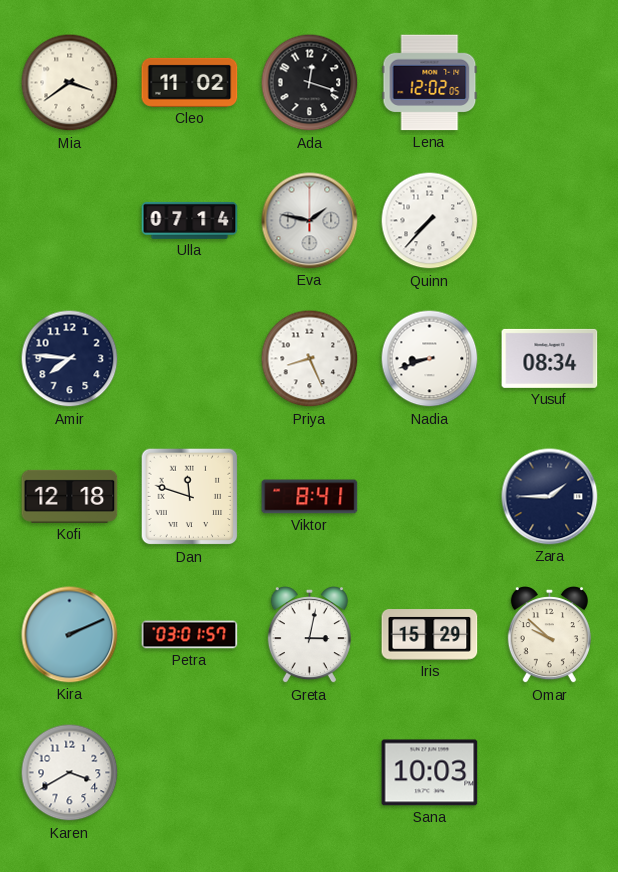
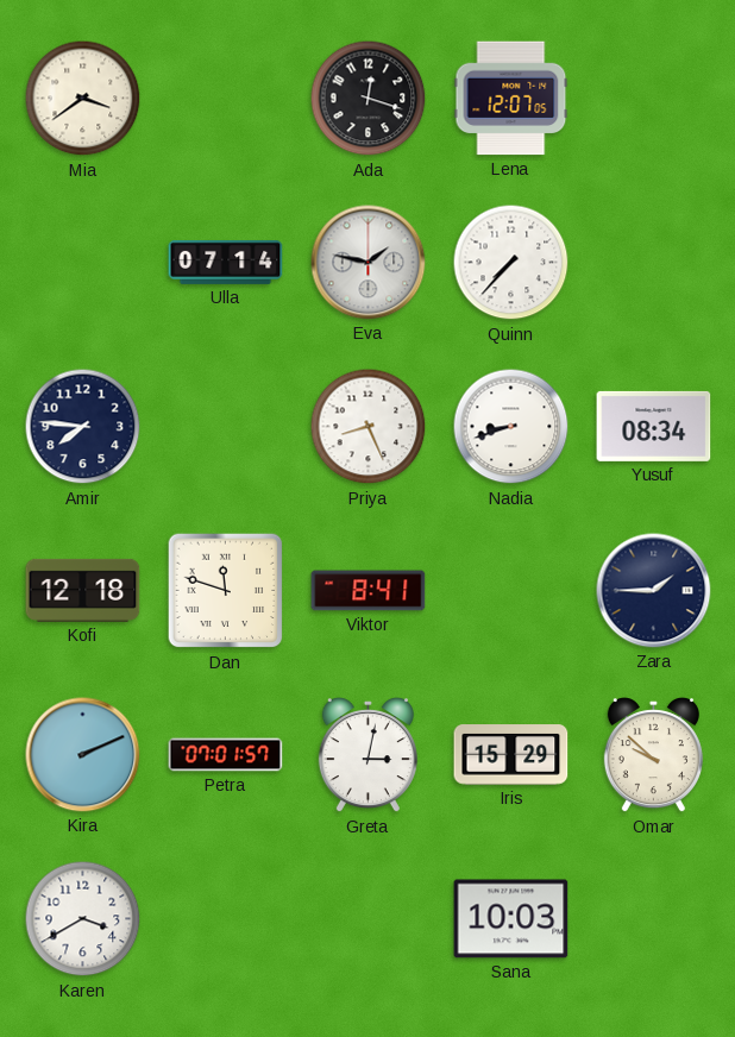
Cleo: 11:02 -> none (190, 82)
Lena: 12:02 -> 12:07 (511, 99)
Petra: 03:01 -> 07:01 (226, 755)
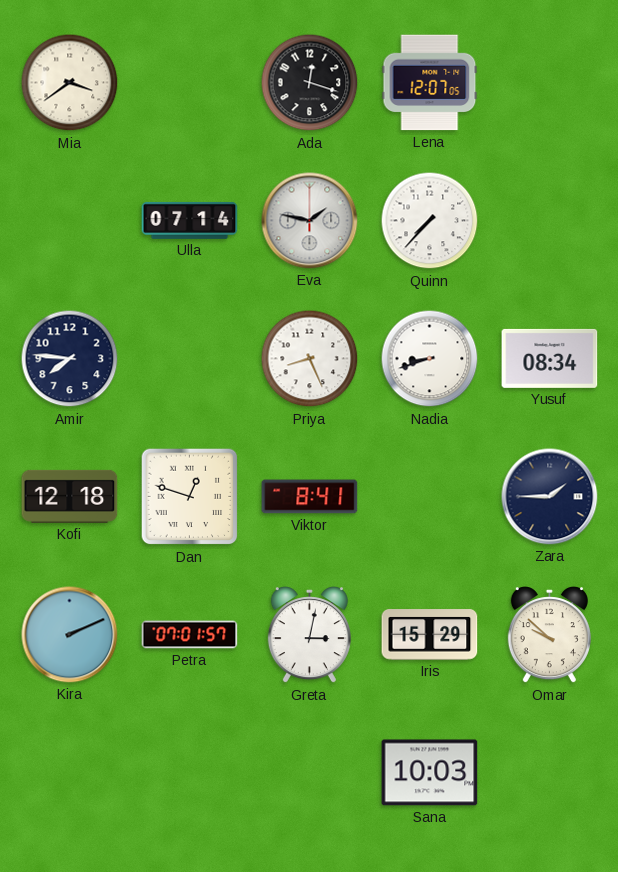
Dan: 11:48 -> 12:48 (190, 497)
Karen: 3:40 -> none (83, 919)
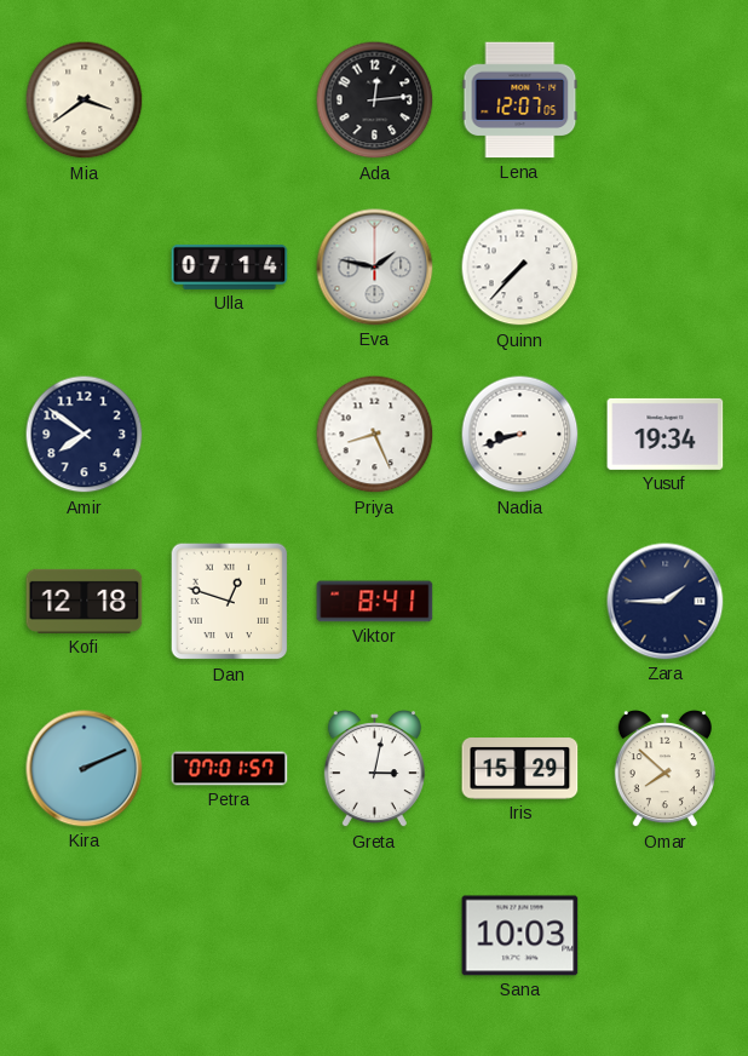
Ada: 12:18 -> 12:14 (375, 101)
Amir: 7:46 -> 7:51 (85, 435)
Yusuf: 08:34 -> 19:34 (666, 434)
Omar: 9:52 -> 7:52 (664, 769)
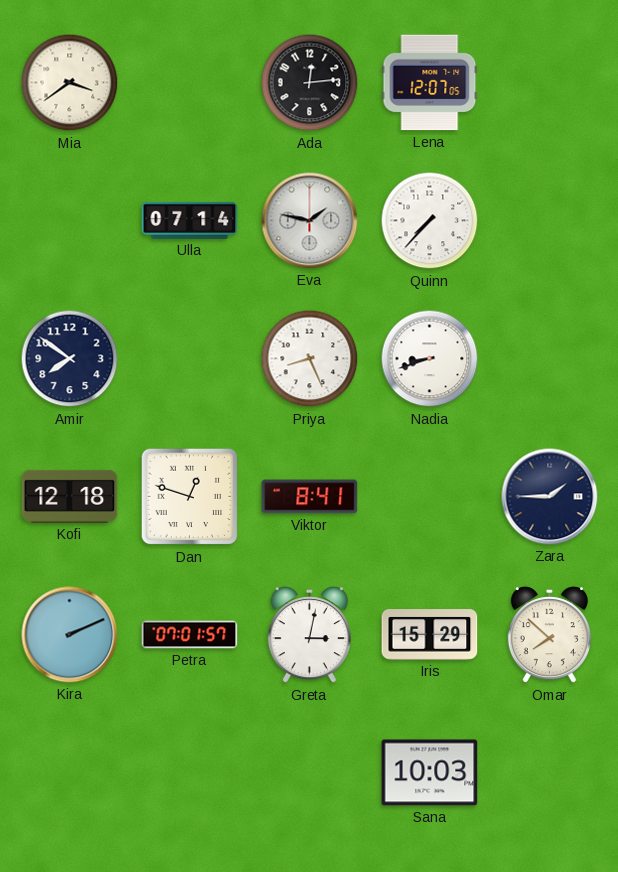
Yusuf: 19:34 -> none (666, 434)
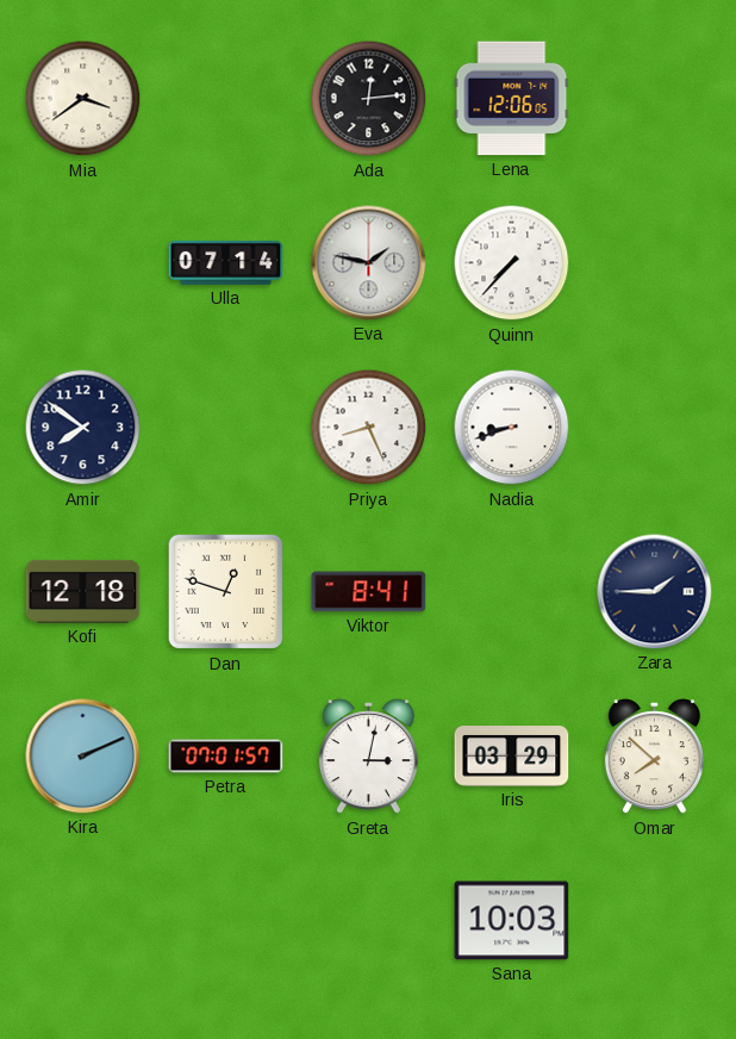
Lena: 12:07 -> 12:06 (512, 99)
Iris: 15:29 -> 03:29 (512, 757)
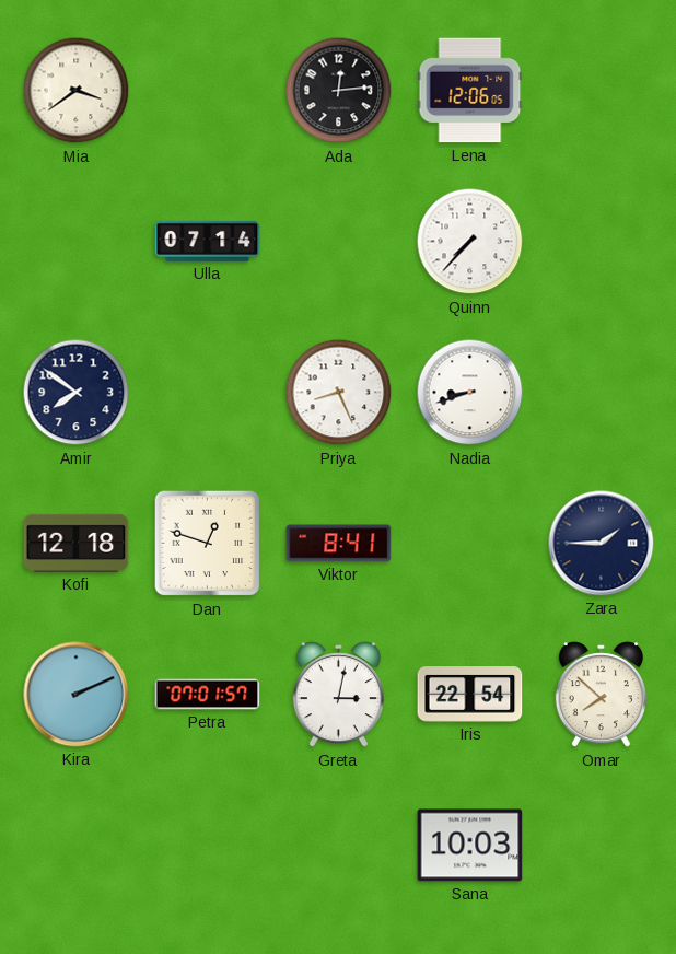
Eva: 1:47 -> none (369, 263)
Iris: 03:29 -> 22:54 (470, 695)
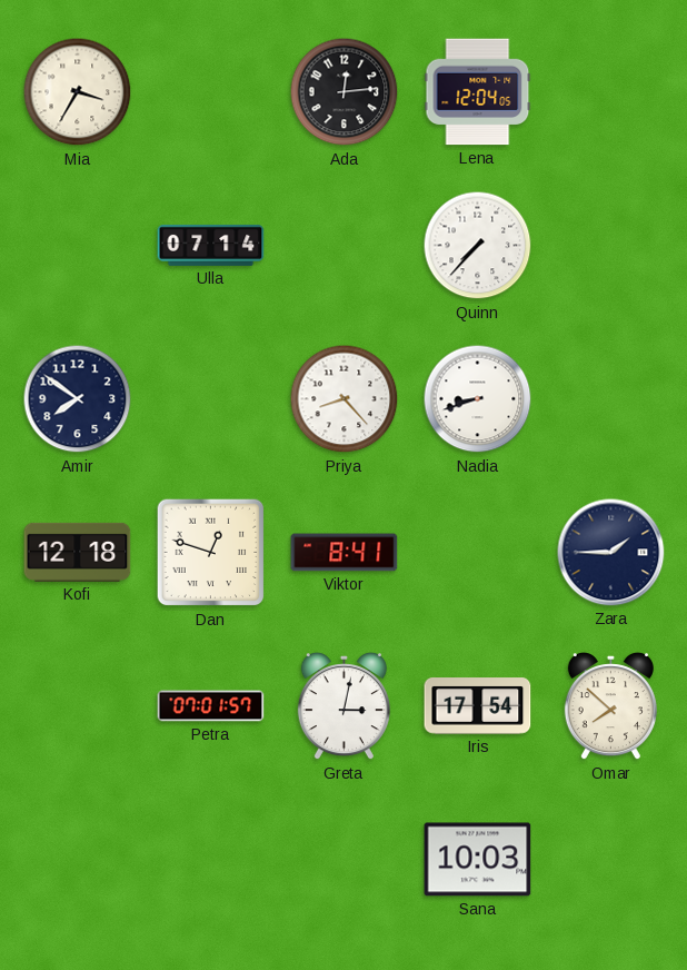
Mia: 3:39 -> 3:35 (78, 92)
Lena: 12:06 -> 12:04 (478, 92)
Priya: 8:26 -> 8:23 (345, 399)
Kira: 2:11 -> none (77, 695)
Iris: 22:54 -> 17:54 (478, 706)
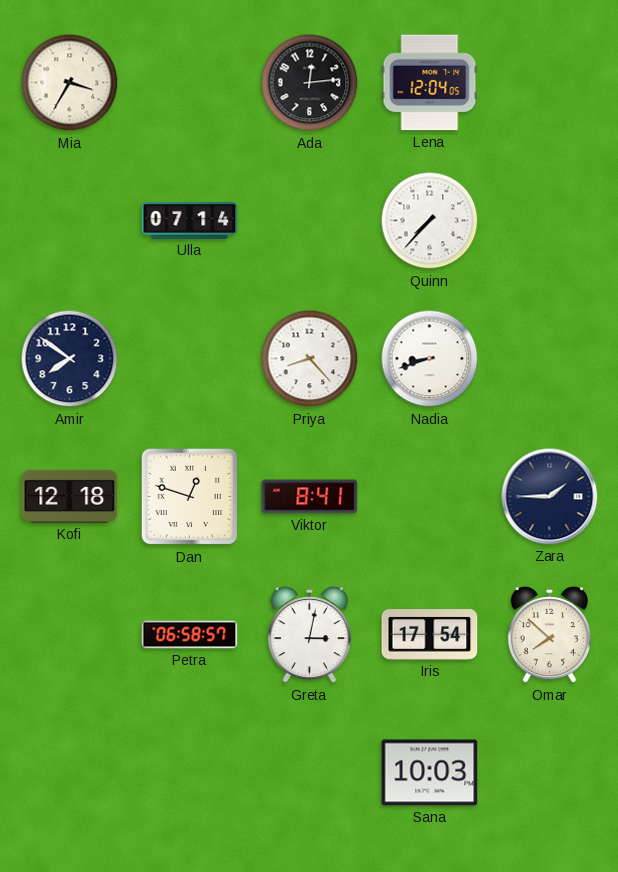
Petra: 07:01 -> 06:58 (190, 635)
